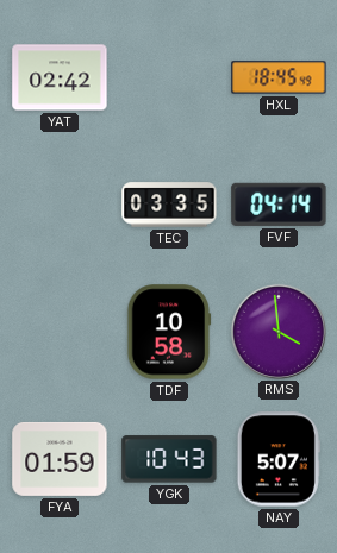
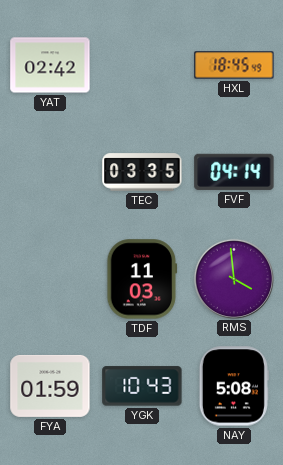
TDF: 10:58 -> 11:03 (142, 279)
NAY: 5:07 -> 5:08 (234, 386)
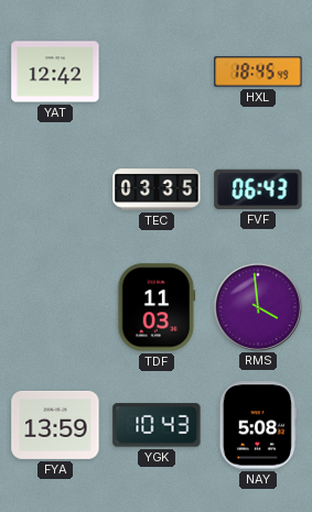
YAT: 02:42 -> 12:42 (55, 72)
FVF: 04:14 -> 06:43 (258, 189)
FYA: 01:59 -> 13:59 (55, 425)
